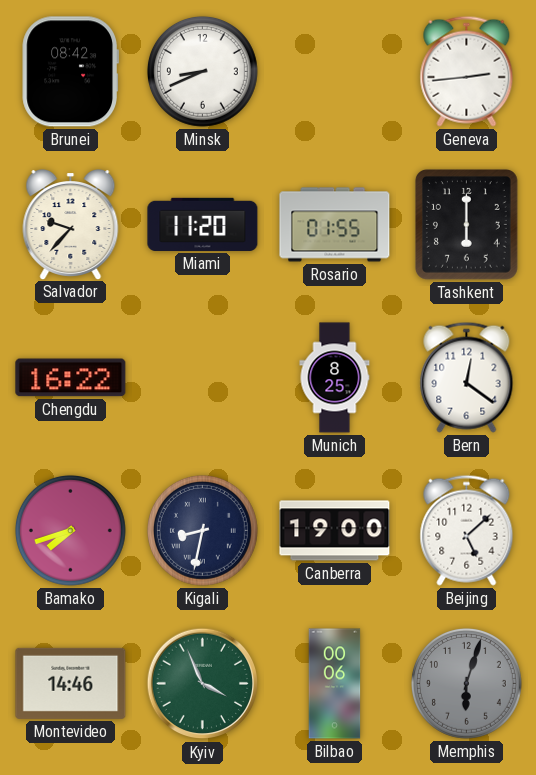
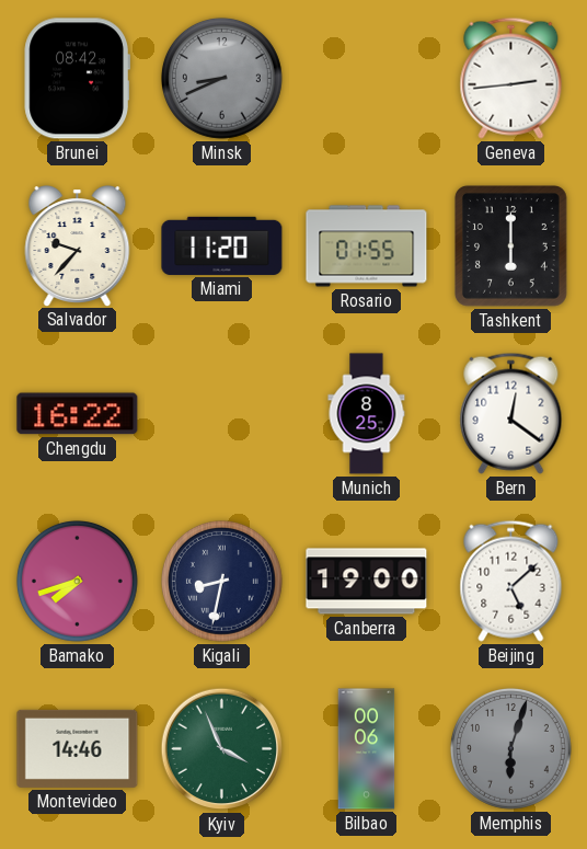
Minsk dial: white -> grey (221, 78)
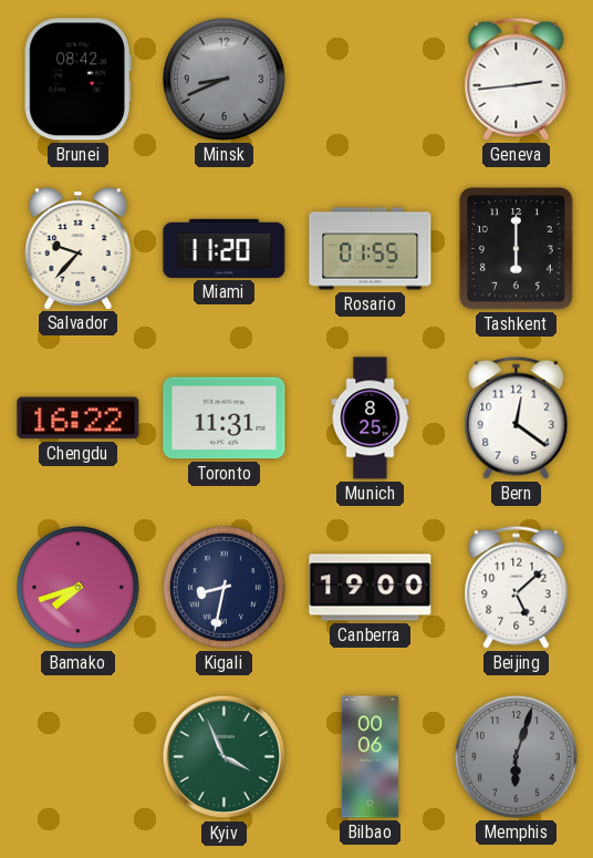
Toronto: none -> 11:31 (225, 418)
Montevideo: 14:46 -> none (78, 748)
